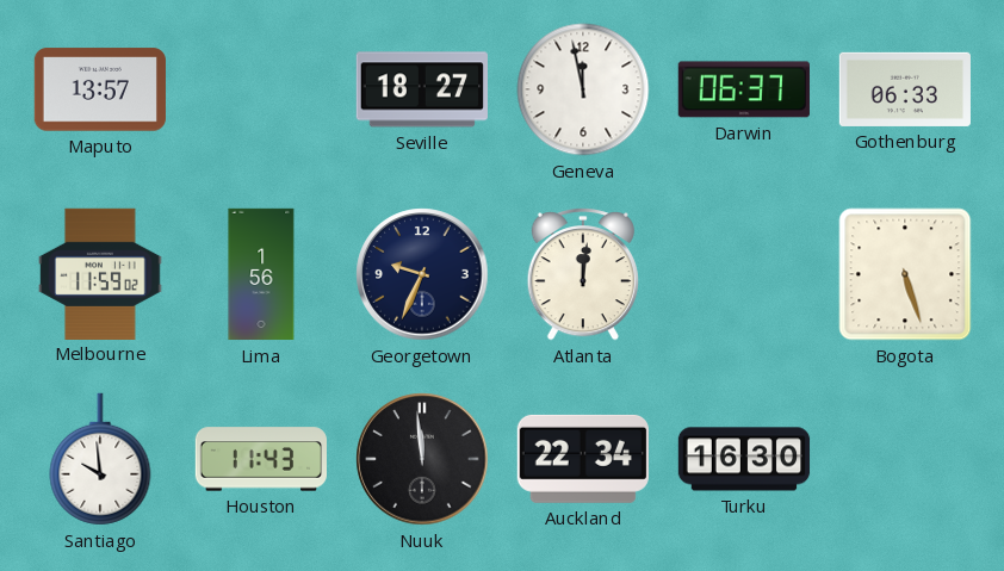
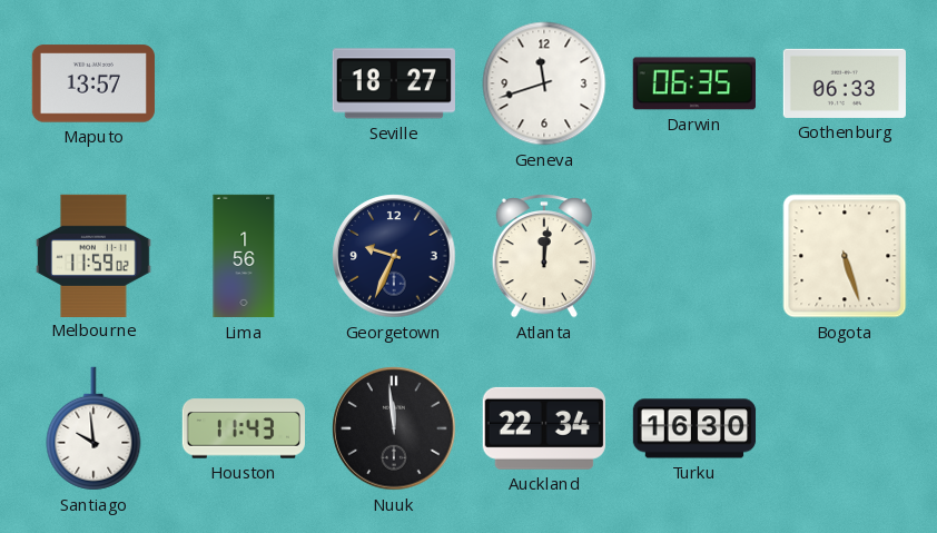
Geneva: 11:58 -> 11:42 (544, 83)
Darwin: 06:37 -> 06:35 (694, 83)
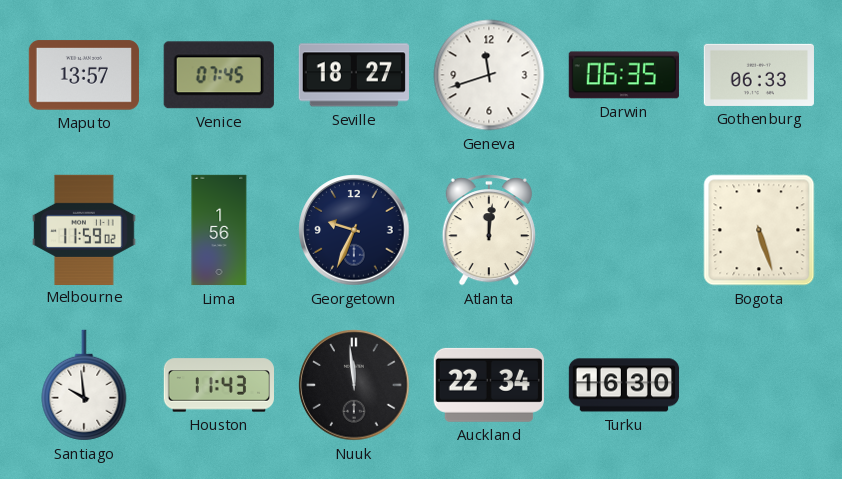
Venice: none -> 07:45 (219, 75)
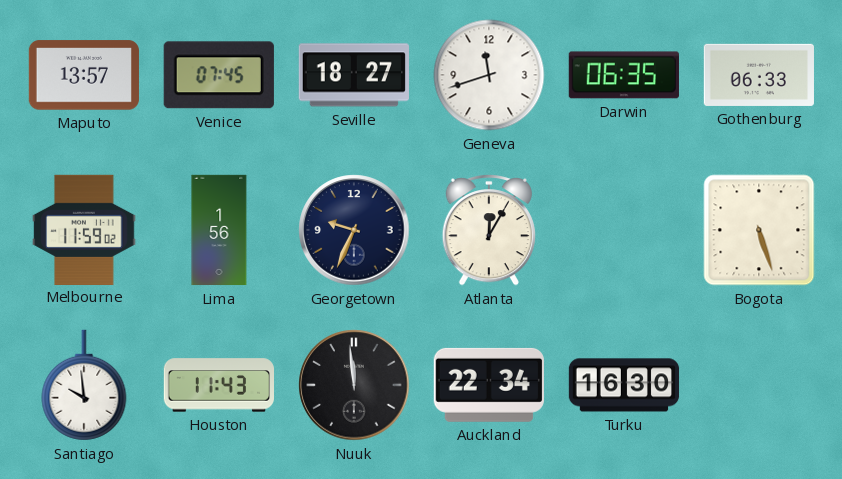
Atlanta: 12:01 -> 12:05 (488, 230)
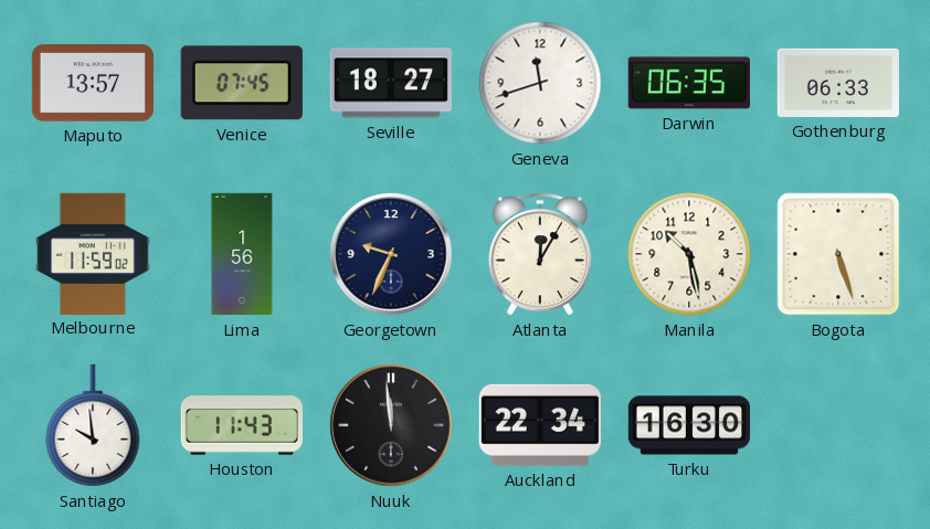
Manila: none -> 10:28 (689, 254)
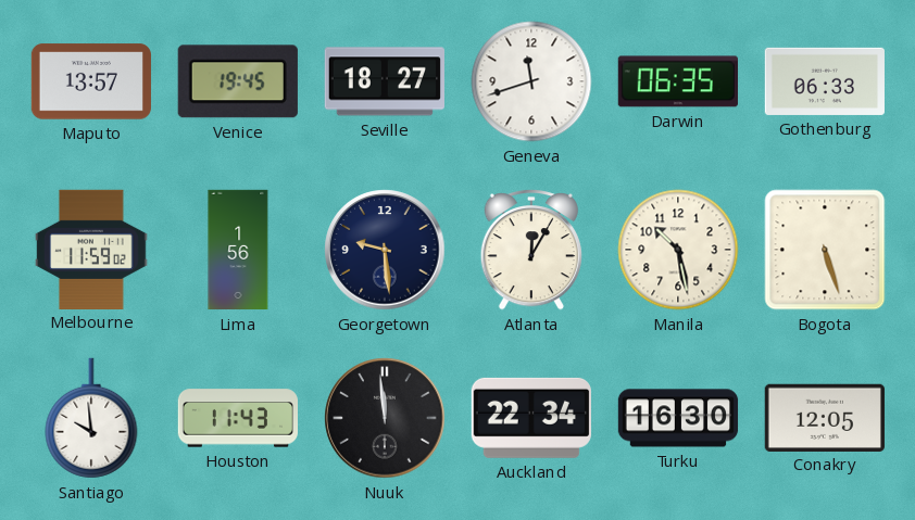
Venice: 07:45 -> 19:45 (238, 81)
Georgetown: 9:34 -> 9:29 (385, 250)
Conakry: none -> 12:05 (825, 417)
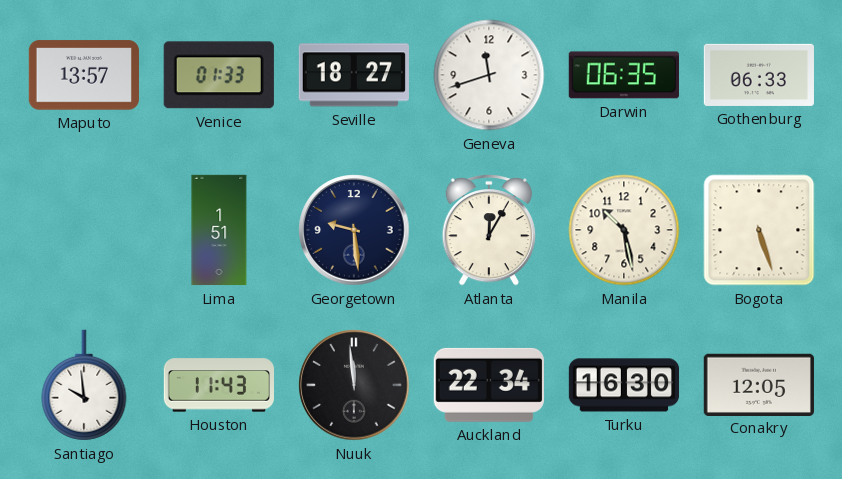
Venice: 19:45 -> 01:33 (219, 75)
Melbourne: 11:59 -> none (91, 249)
Lima: 1:56 -> 1:51 (219, 230)
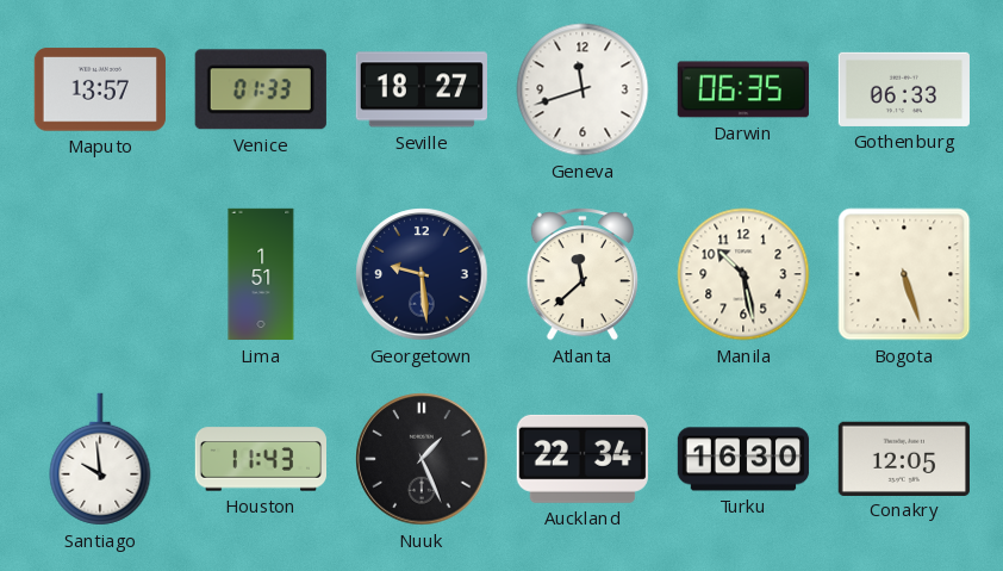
Atlanta: 12:05 -> 11:38 (581, 274)
Nuuk: 11:59 -> 1:26 (422, 459)
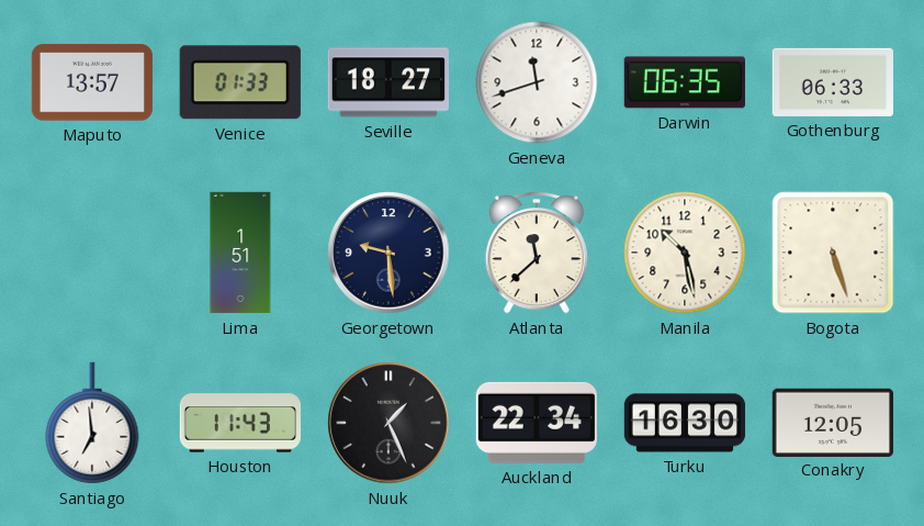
Santiago: 9:59 -> 6:59 (92, 423)
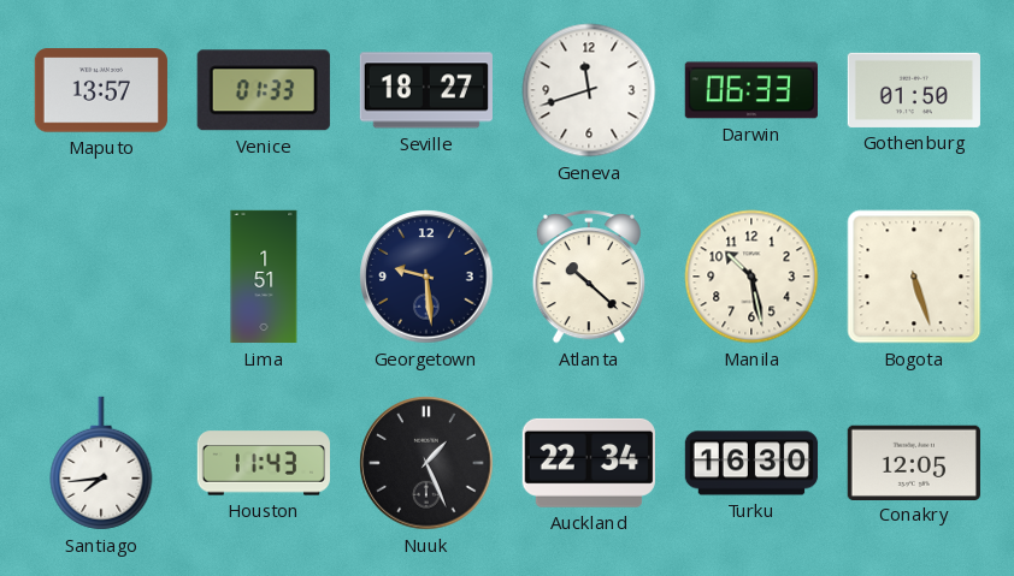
Darwin: 06:35 -> 06:33 (751, 90)
Gothenburg: 06:33 -> 01:50 (913, 90)
Atlanta: 11:38 -> 10:22 (588, 277)
Santiago: 6:59 -> 7:44 (101, 463)
